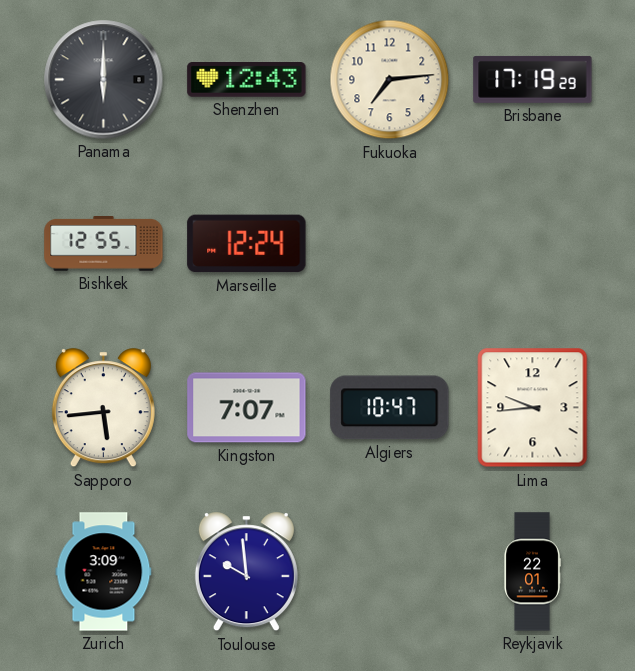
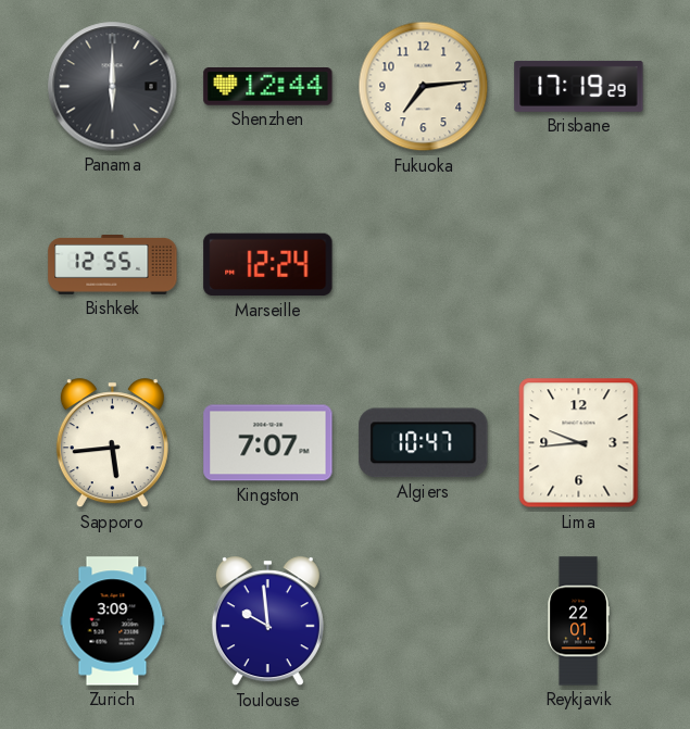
Shenzhen: 12:43 -> 12:44 (268, 87)
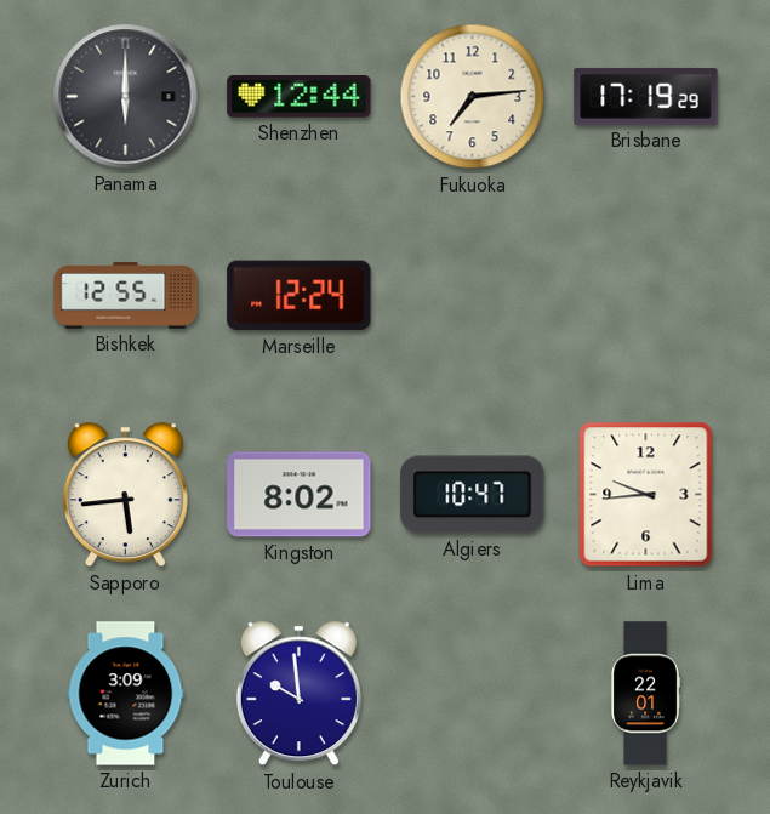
Kingston: 7:07 -> 8:02 (300, 495)
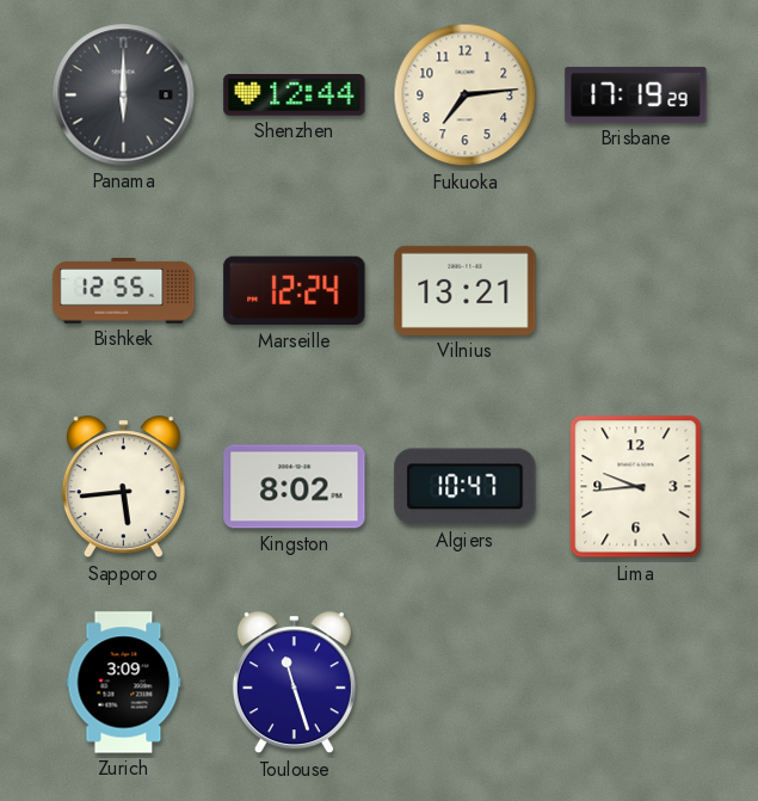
Vilnius: none -> 13:21 (466, 290)
Toulouse: 9:59 -> 11:27 (294, 683)
Reykjavik: 22:01 -> none (645, 694)
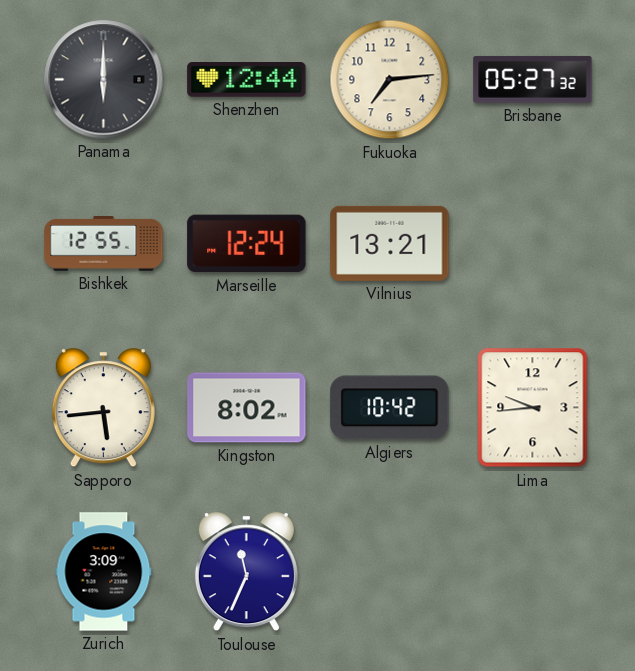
Brisbane: 17:19 -> 05:27 (533, 79)
Algiers: 10:47 -> 10:42 (390, 408)
Toulouse: 11:27 -> 11:34 (246, 572)
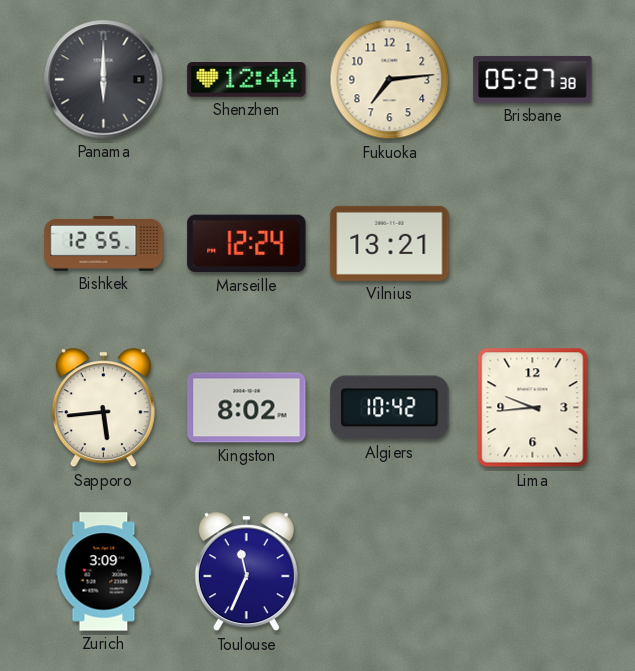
Brisbane: 05:27:32 -> 05:27:38 (533, 79)
